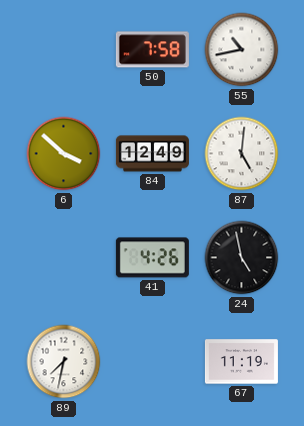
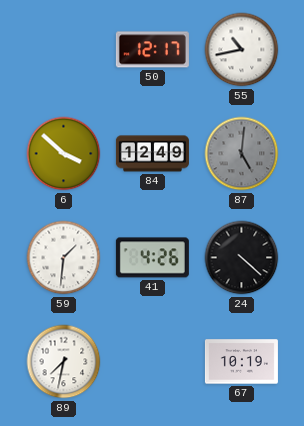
50: 7:58 -> 12:17 (152, 50)
87 dial: white -> grey (242, 154)
59: none -> 1:31 (64, 258)
24: 4:58 -> 4:22 (242, 258)
67: 11:19 -> 10:19 (241, 362)
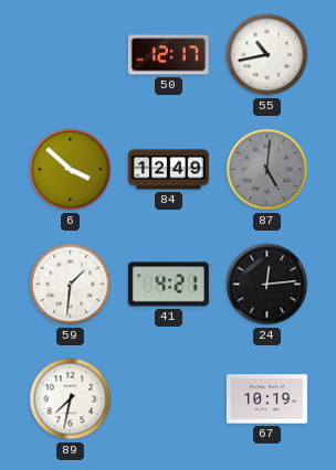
41: 4:26 -> 4:21 (168, 285)
24: 4:22 -> 12:14 (267, 285)
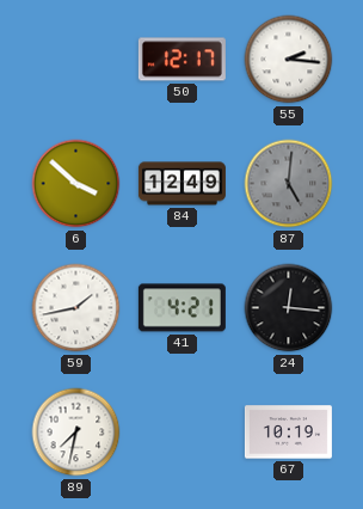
55: 10:43 -> 2:16 (289, 60)
59: 1:31 -> 1:43 (76, 308)
24: 12:14 -> 12:16 (289, 308)
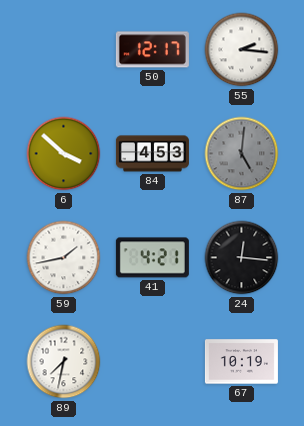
84: 12:49 -> 4:53 (152, 154)
